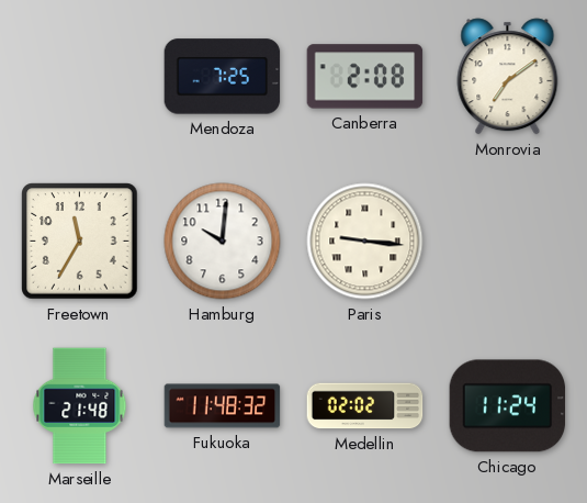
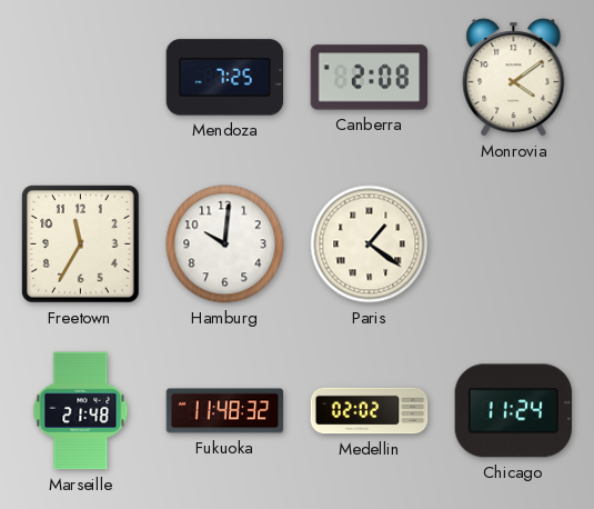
Monrovia: 7:09 -> 4:09 (514, 78)
Paris: 9:16 -> 1:21 (370, 244)
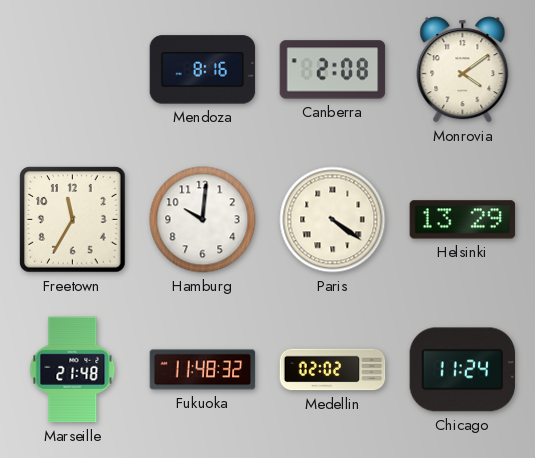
Mendoza: 7:25 -> 8:16 (203, 70)
Paris: 1:21 -> 4:21 (333, 220)
Helsinki: none -> 13:29 (463, 220)
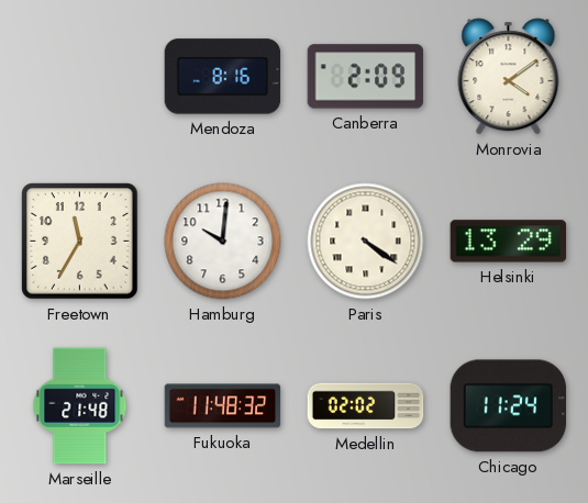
Canberra: 2:08 -> 2:09 (366, 77)
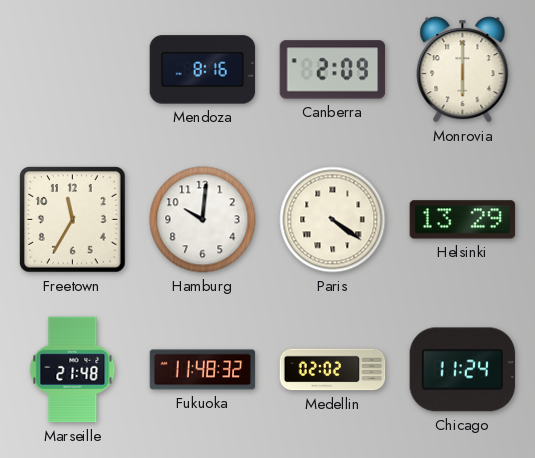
Monrovia: 4:09 -> 6:00 (463, 70)
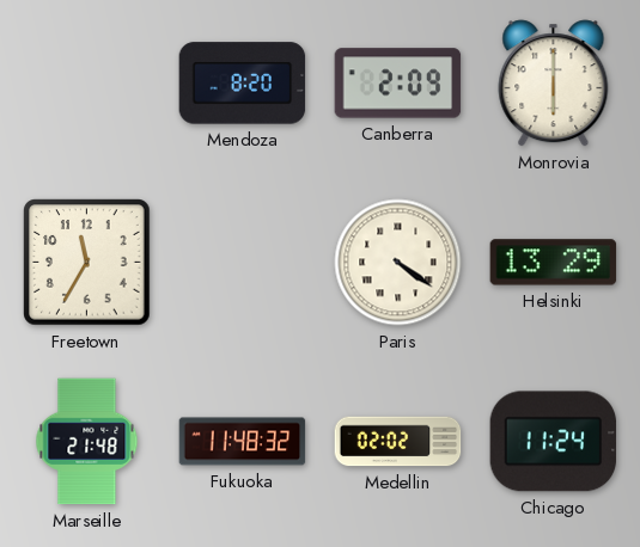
Mendoza: 8:16 -> 8:20 (243, 84)
Hamburg: 10:01 -> none (203, 220)
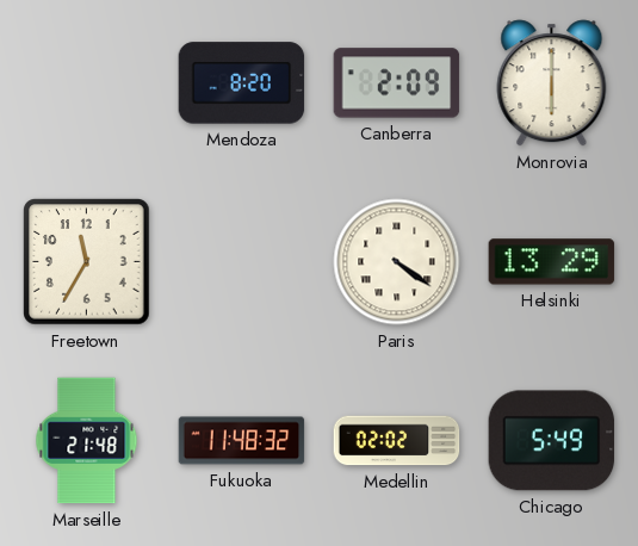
Chicago: 11:24 -> 5:49 (552, 441)
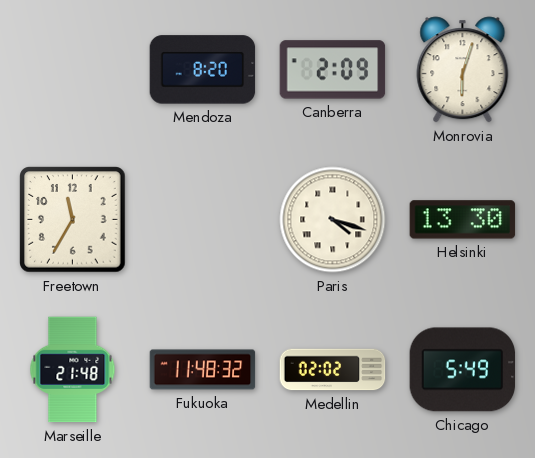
Monrovia: 6:00 -> 6:03 (463, 70)
Paris: 4:21 -> 4:18 (333, 220)
Helsinki: 13:29 -> 13:30 (463, 220)
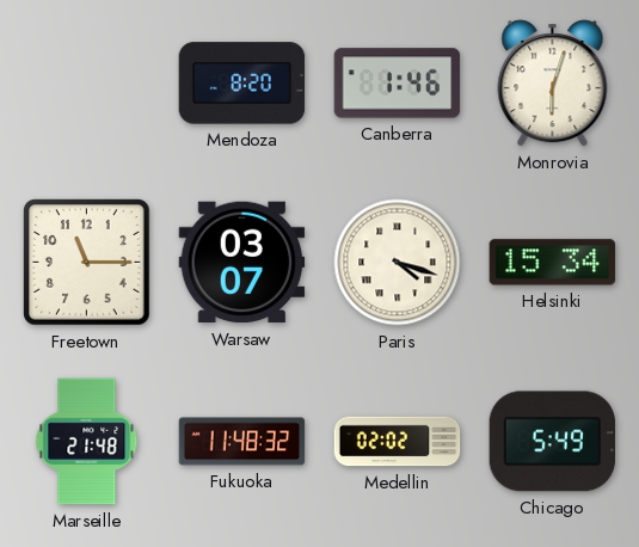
Canberra: 2:09 -> 1:46 (398, 84)
Freetown: 11:35 -> 11:15 (87, 263)
Warsaw: none -> 03:07 (242, 263)
Helsinki: 13:30 -> 15:34 (553, 263)
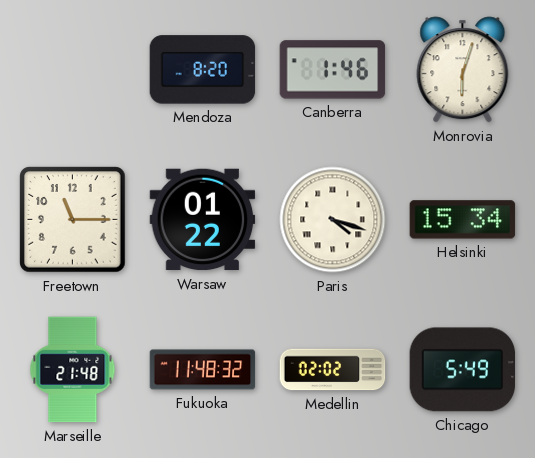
Warsaw: 03:07 -> 01:22 (203, 220)
